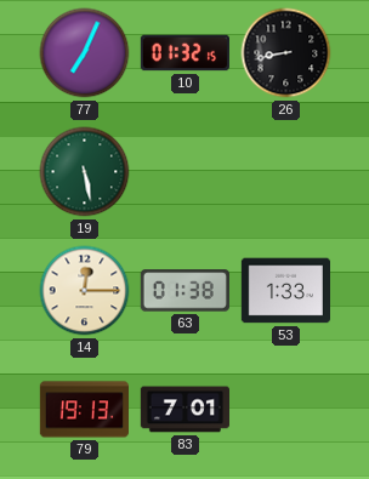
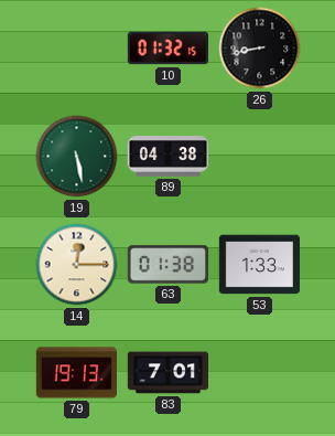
77: 7:04 -> none (85, 53)
89: none -> 04:38 (167, 157)
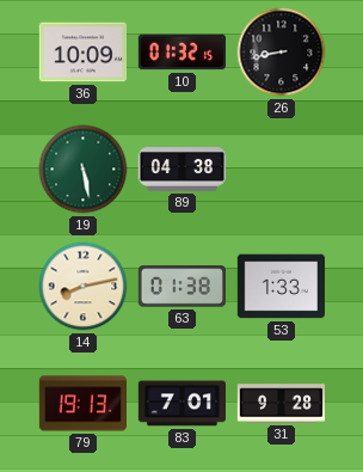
36: none -> 10:09 (82, 53)
14: 12:15 -> 8:13 (84, 287)
31: none -> 9:28 (281, 404)
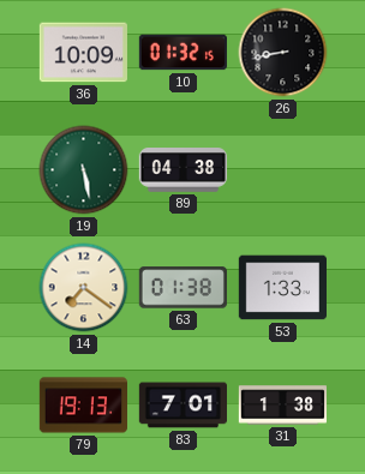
14: 8:13 -> 7:21 (84, 288)
31: 9:28 -> 1:38 (282, 406)
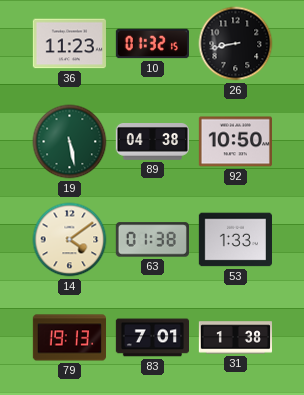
36: 10:09 -> 11:23 (69, 44)
92: none -> 10:50 (235, 142)
14: 7:21 -> 4:09 (70, 240)
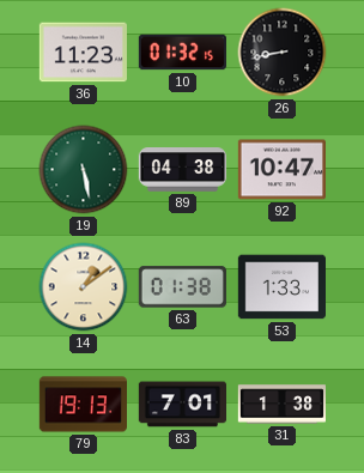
92: 10:50 -> 10:47 (281, 170)
14: 4:09 -> 1:09 (84, 287)
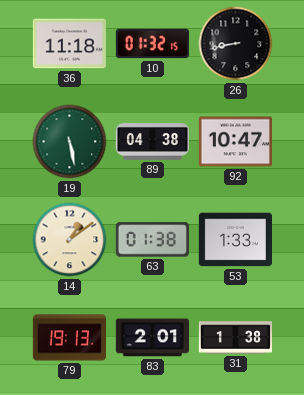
36: 11:23 -> 11:18 (69, 44)
83: 7:01 -> 2:01 (152, 338)
